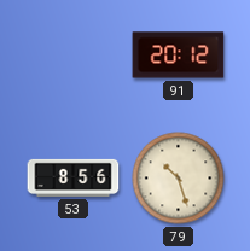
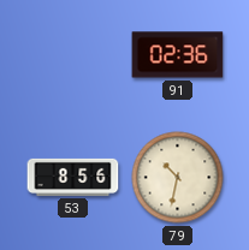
91: 20:12 -> 02:36 (178, 55)
79: 10:27 -> 10:32 (178, 178)
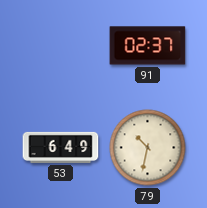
91: 02:36 -> 02:37 (148, 46)
53: 8:56 -> 6:49 (61, 147)
